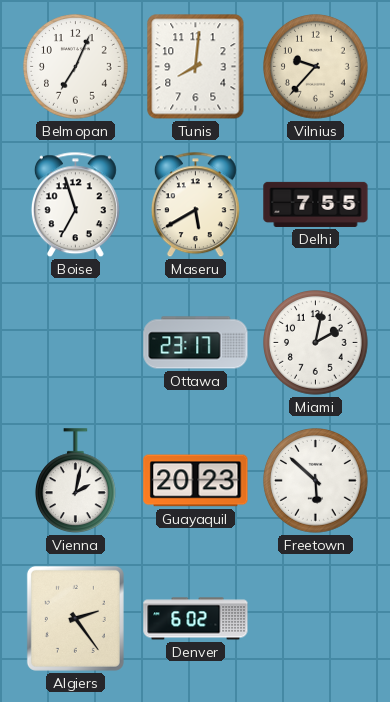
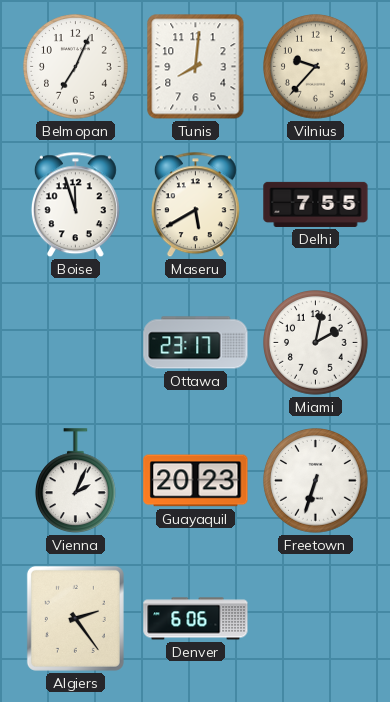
Boise: 6:57 -> 11:57 (75, 205)
Vienna: 2:02 -> 2:04 (75, 481)
Freetown: 5:52 -> 6:33 (316, 481)
Denver: 6:02 -> 6:06 (196, 619)
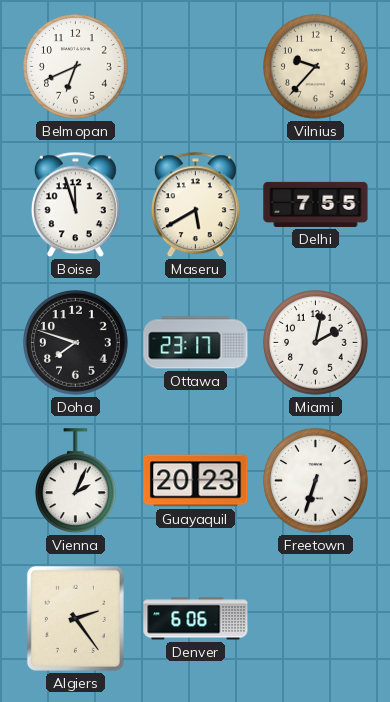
Belmopan: 7:04 -> 6:41 (76, 67)
Tunis: 8:01 -> none (196, 67)
Doha: none -> 7:48 (76, 343)
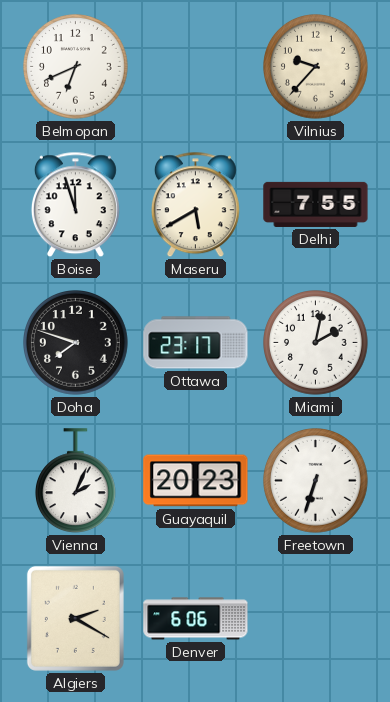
Algiers: 2:24 -> 2:20 (75, 618)
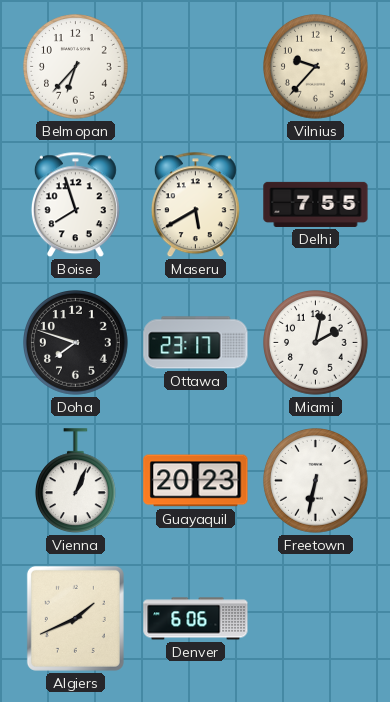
Belmopan: 6:41 -> 6:37 (76, 67)
Boise: 11:57 -> 7:57 (75, 205)
Vienna: 2:04 -> 1:04 (75, 481)
Freetown: 6:33 -> 6:32 (316, 481)
Algiers: 2:20 -> 1:41 (75, 618)
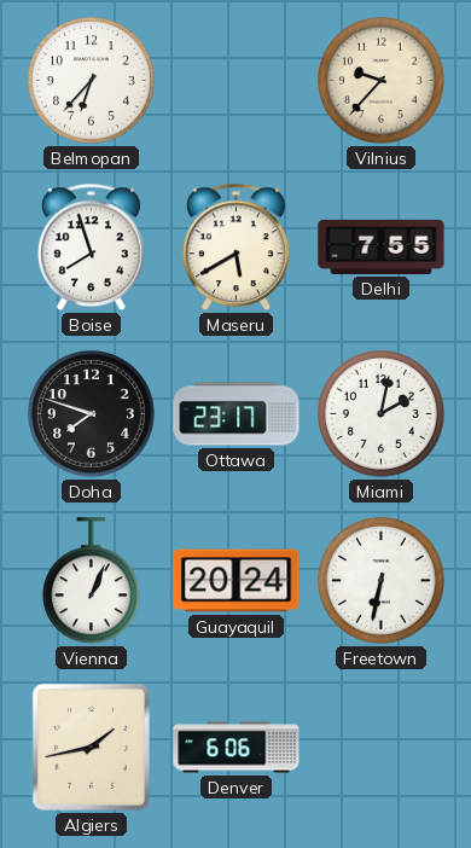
Guayaquil: 20:23 -> 20:24 (237, 581)
Algiers: 1:41 -> 1:43 (91, 747)
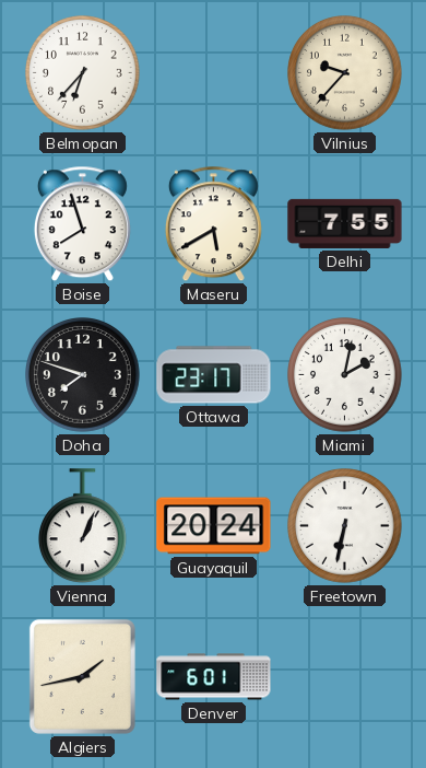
Denver: 6:06 -> 6:01 (214, 677)
